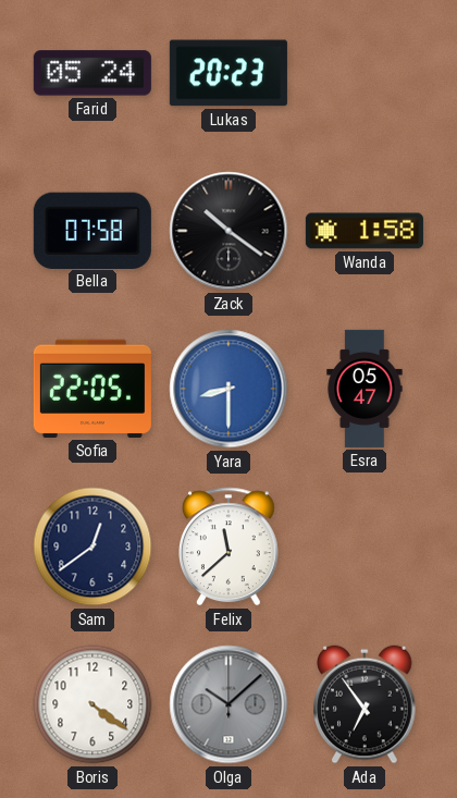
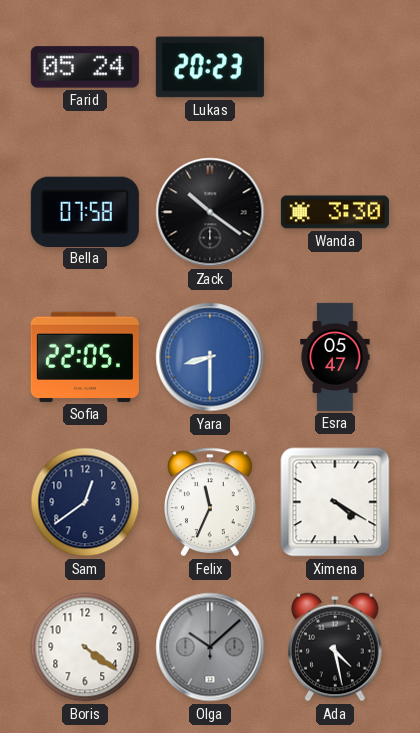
Wanda: 1:58 -> 3:30 (335, 212)
Felix: 11:38 -> 11:34 (211, 502)
Ximena: none -> 4:20 (335, 502)
Ada: 6:54 -> 4:28 (335, 647)
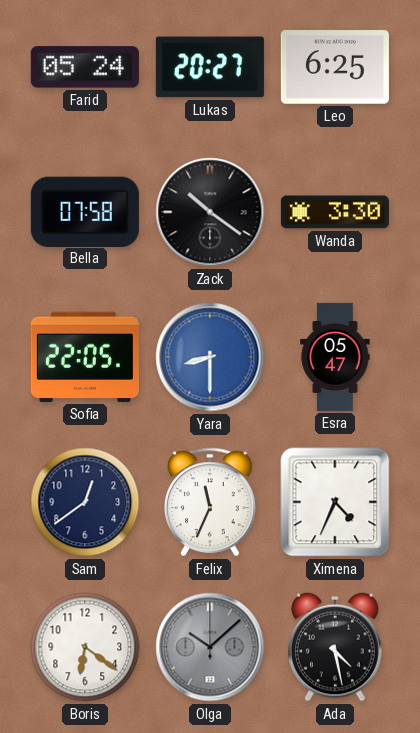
Lukas: 20:23 -> 20:27 (210, 67)
Leo: none -> 6:25 (335, 68)
Ximena: 4:20 -> 4:34 (335, 502)
Boris: 4:21 -> 6:21 (85, 647)
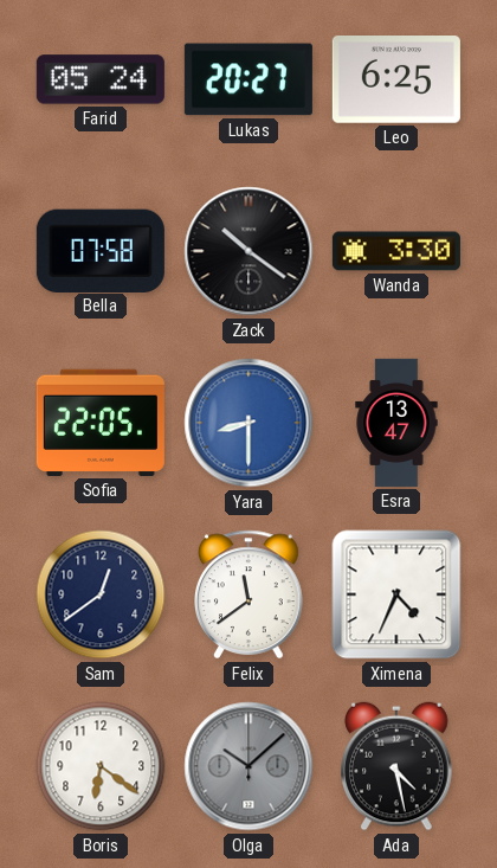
Esra: 05:47 -> 13:47 (396, 423)
Felix: 11:34 -> 11:39 (250, 594)
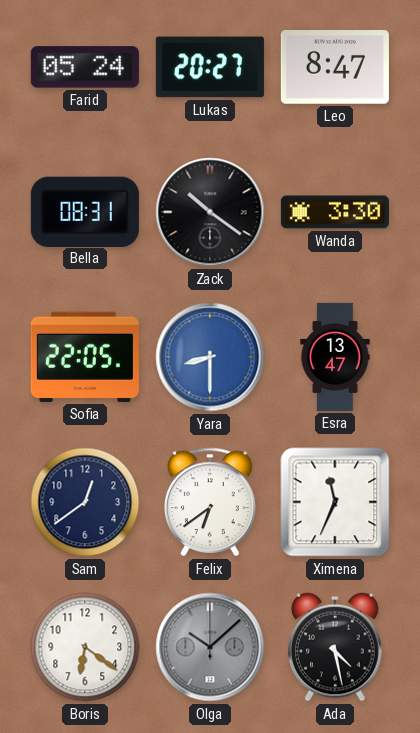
Leo: 6:25 -> 8:47 (335, 68)
Bella: 07:58 -> 08:31 (85, 211)
Felix: 11:39 -> 6:39 (211, 502)
Ximena: 4:34 -> 11:34 (335, 502)
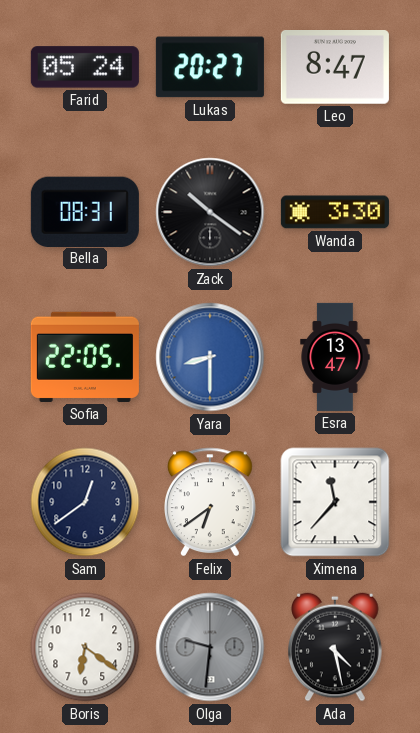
Ximena: 11:34 -> 11:37 (335, 502)
Olga: 10:08 -> 9:31 (210, 647)
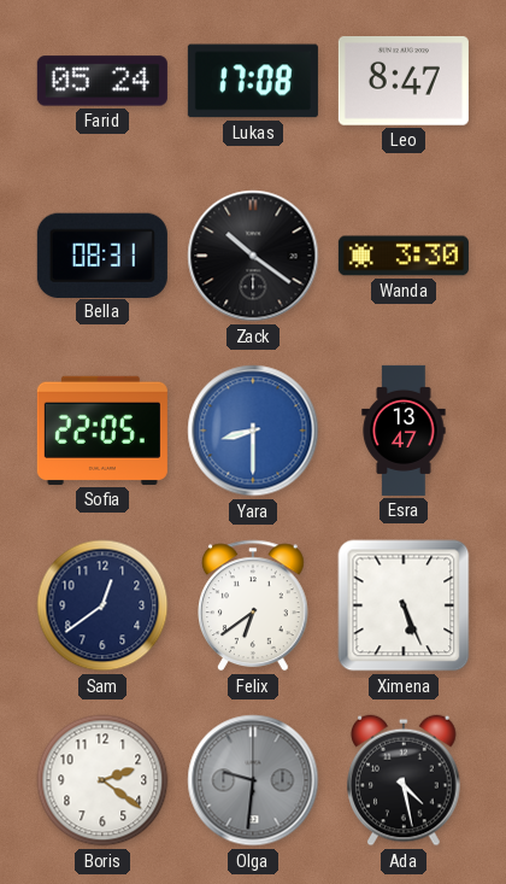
Lukas: 20:27 -> 17:08 (253, 81)
Ximena: 11:37 -> 5:26 (404, 605)
Boris: 6:21 -> 2:21 (102, 780)
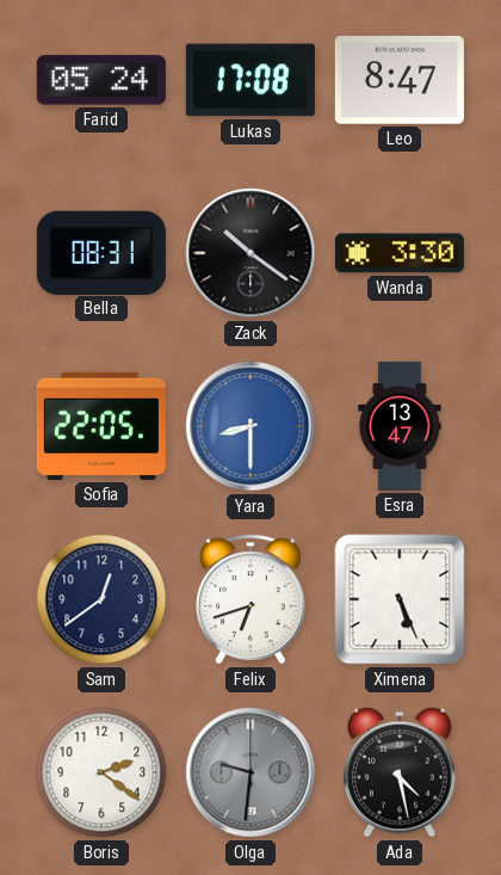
Felix: 6:39 -> 6:42 (252, 599)
